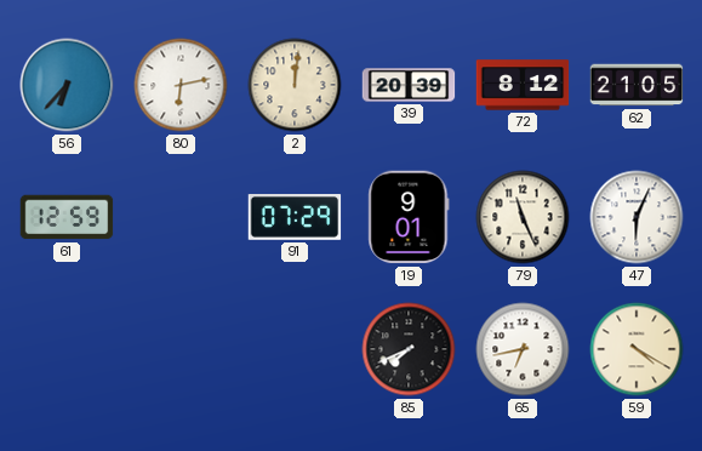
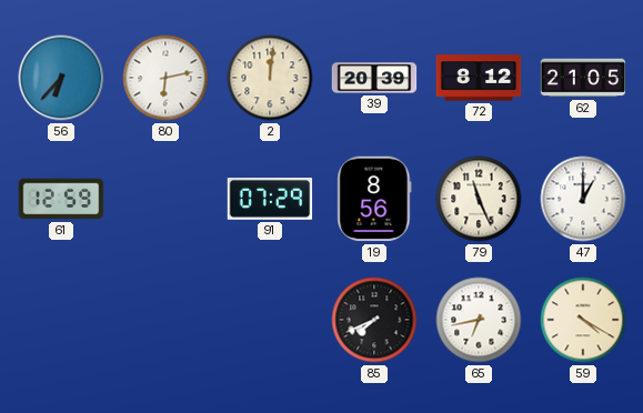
19: 9:01 -> 8:56 (374, 199)
47: 6:04 -> 1:00 (583, 199)
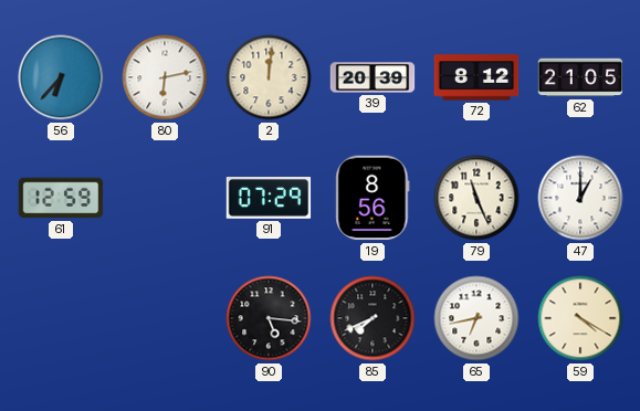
90: none -> 5:16 (269, 318)
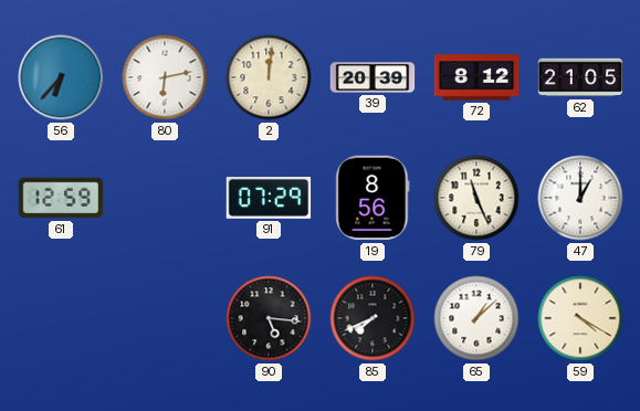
65: 6:43 -> 1:08 (476, 318)
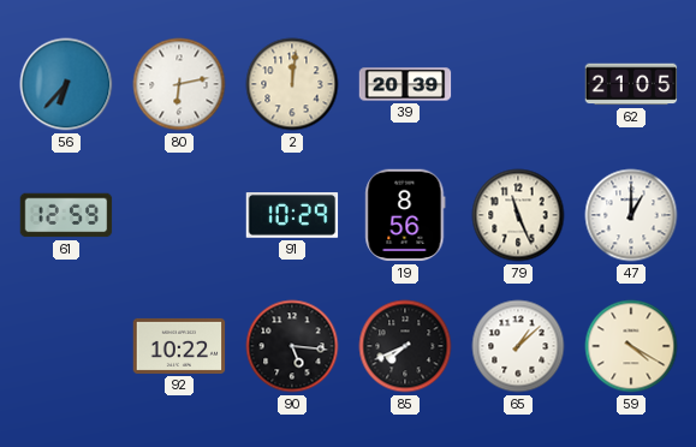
72: 8:12 -> none (476, 77)
91: 07:29 -> 10:29 (292, 215)
92: none -> 10:22 (179, 346)
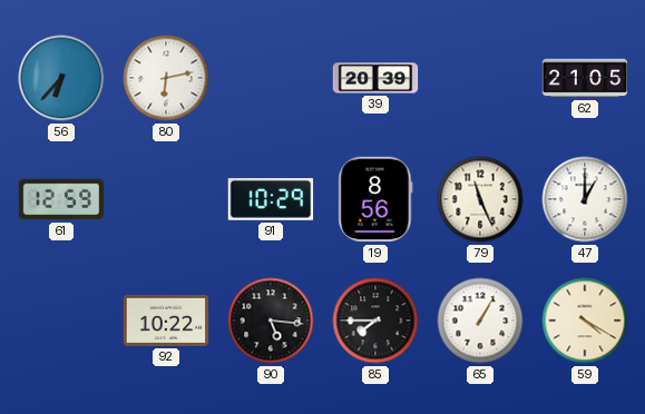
2: 12:01 -> none (292, 84)
85: 7:41 -> 7:45 (375, 321)
65: 1:08 -> 1:05 (480, 321)
